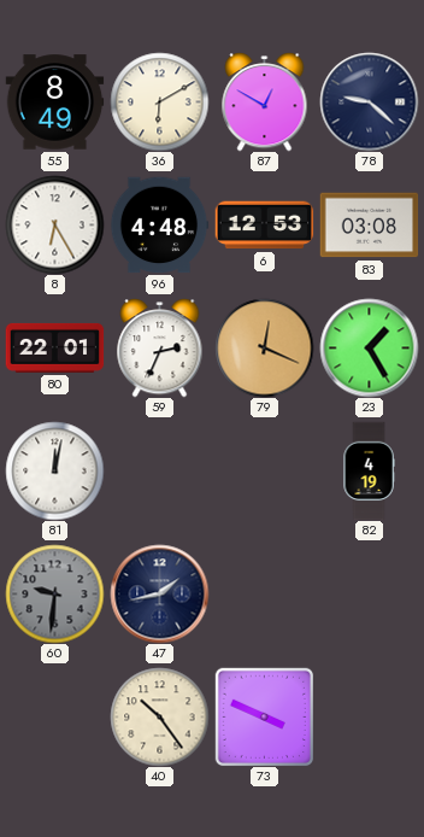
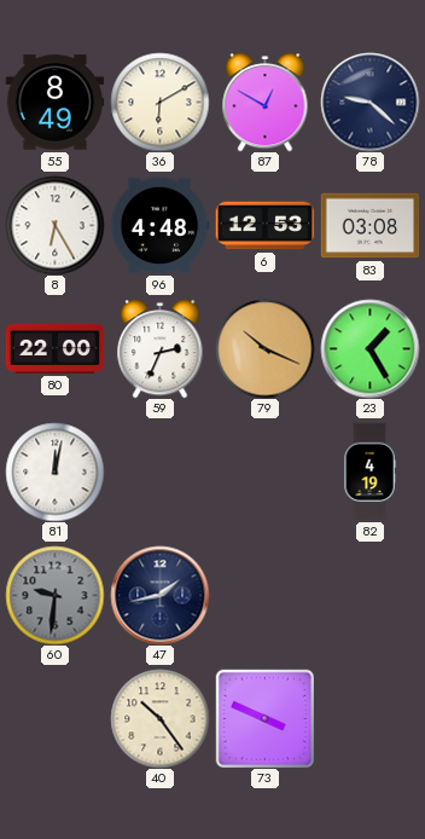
80: 22:01 -> 22:00 (54, 348)
79: 12:19 -> 10:19 (264, 348)
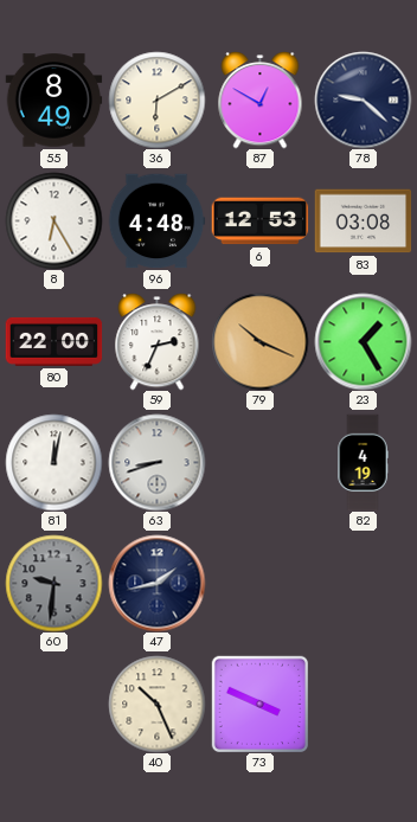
63: none -> 8:42 (156, 462)
40: 10:24 -> 10:26 (156, 704)
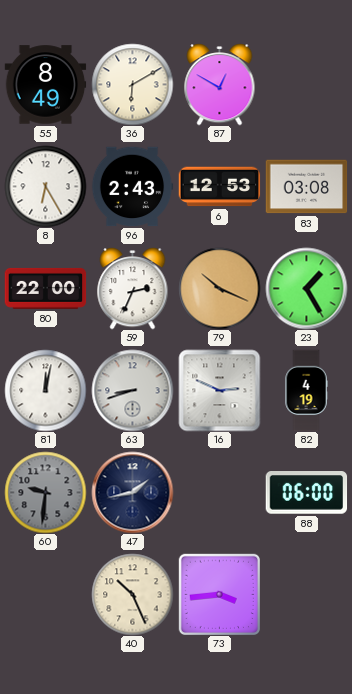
78: 9:22 -> none (363, 99)
96: 4:48 -> 2:43 (132, 187)
16: none -> 2:49 (219, 390)
88: none -> 06:00 (306, 493)
73: 3:49 -> 3:44 (219, 594)
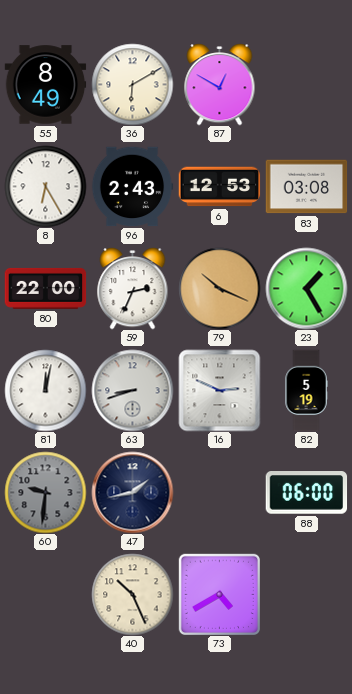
82: 4:19 -> 5:19 (306, 390)
73: 3:44 -> 4:40 (219, 594)
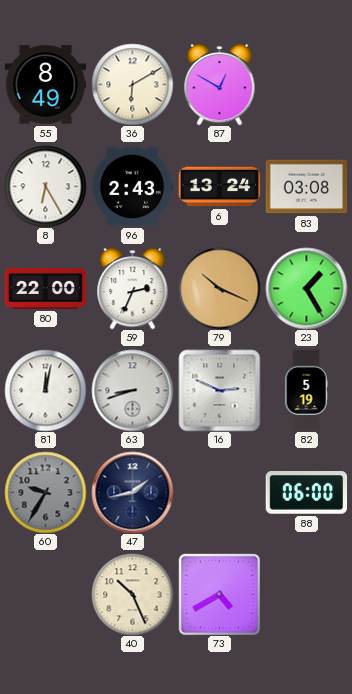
6: 12:53 -> 13:24 (219, 187)
60: 9:31 -> 9:35 (45, 492)
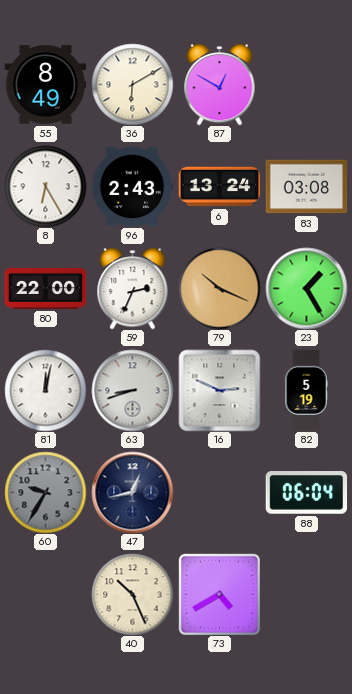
47: 1:43 -> 12:43 (132, 492)
88: 06:00 -> 06:04 (306, 493)
